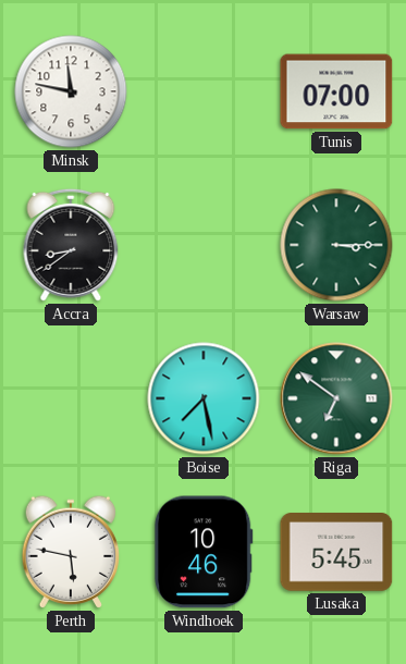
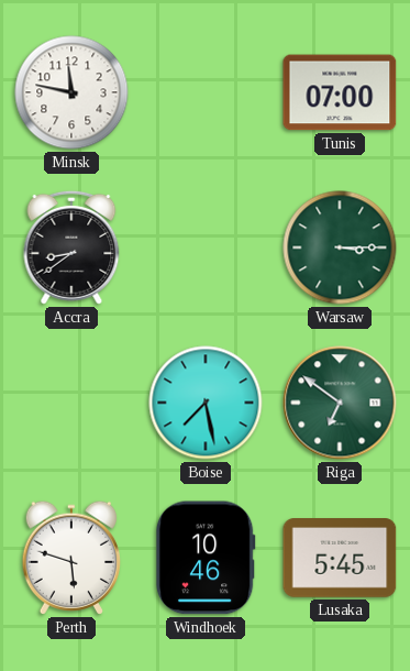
Perth: 5:47 -> 5:48 (70, 558)
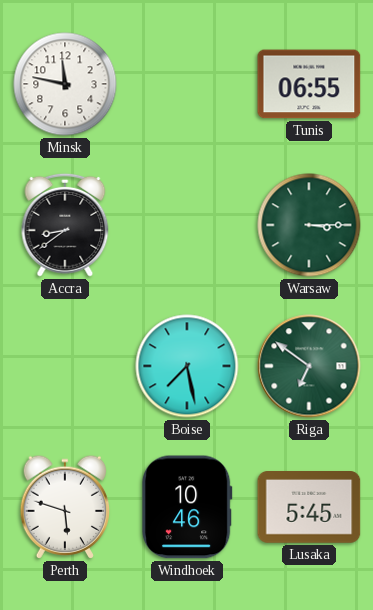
Tunis: 07:00 -> 06:55 (309, 84)
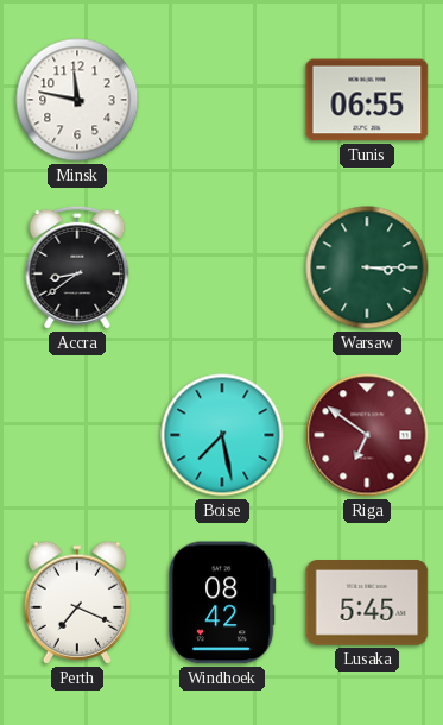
Riga dial: green -> burgundy (367, 435)
Perth: 5:48 -> 7:19 (76, 603)
Windhoek: 10:46 -> 08:42 (222, 603)
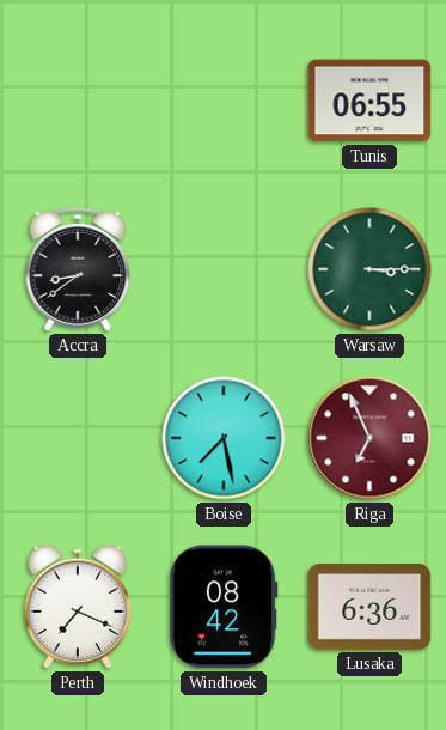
Minsk: 11:47 -> none (77, 100)
Riga: 6:51 -> 6:56 (369, 438)
Lusaka: 5:45 -> 6:36 (369, 608)
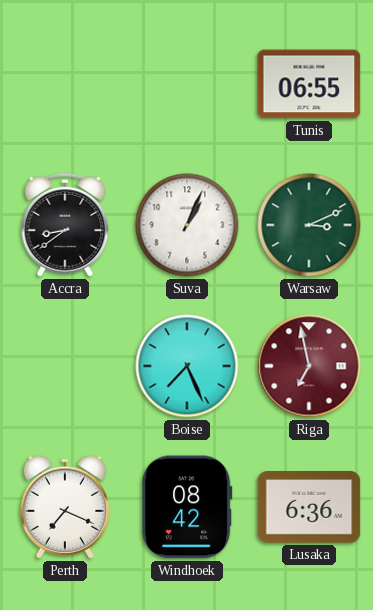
Suva: none -> 1:04 (187, 225)
Warsaw: 3:15 -> 3:11 (309, 225)
Boise: 7:28 -> 7:26 (187, 366)
Riga: 6:56 -> 6:58 (309, 366)
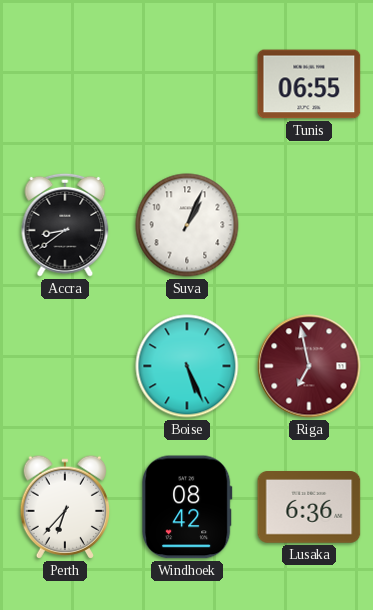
Warsaw: 3:11 -> none (309, 225)
Boise: 7:26 -> 5:26 (187, 366)
Perth: 7:19 -> 6:37 (64, 507)
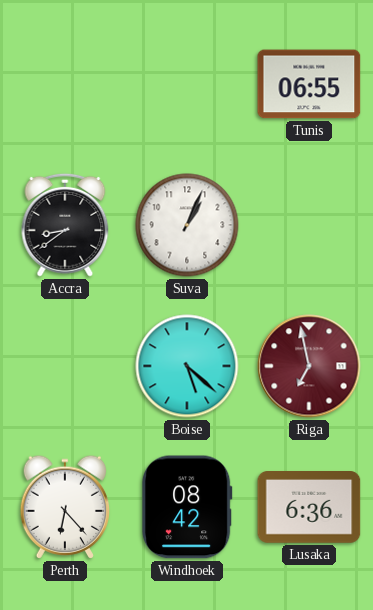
Boise: 5:26 -> 5:22 (187, 366)
Perth: 6:37 -> 6:23 (64, 507)
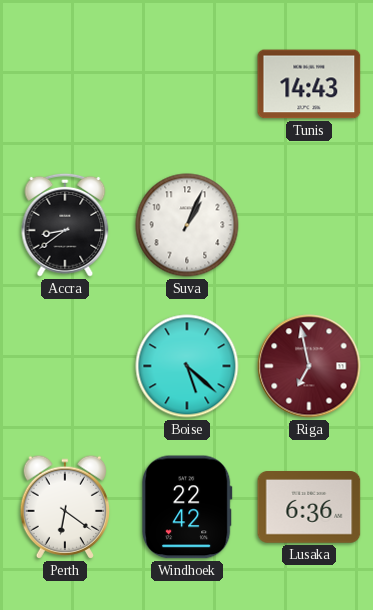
Tunis: 06:55 -> 14:43 (309, 84)
Perth: 6:23 -> 6:21 (64, 507)
Windhoek: 08:42 -> 22:42 (187, 507)
